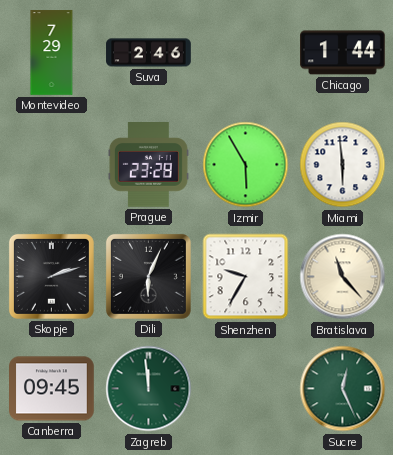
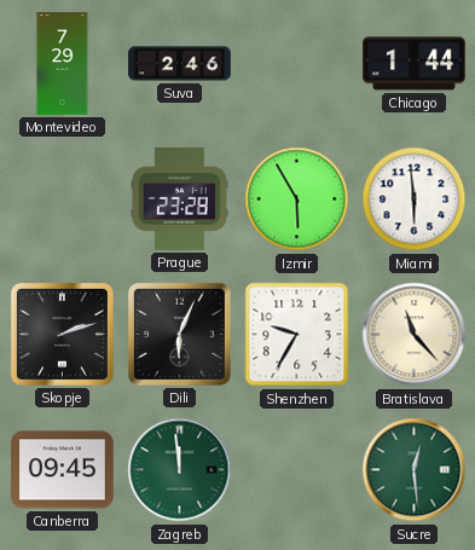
Sucre: 12:26 -> 12:29 (415, 470)
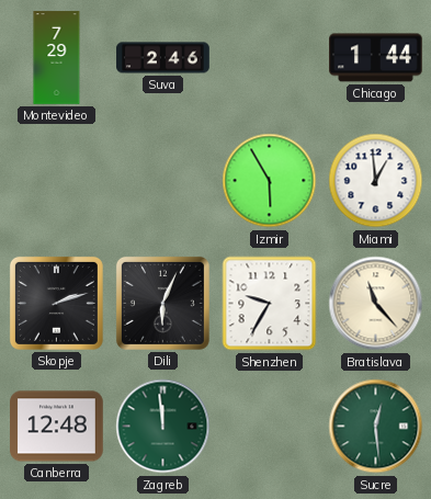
Prague: 23:28 -> none (179, 199)
Miami: 5:59 -> 12:59 (376, 181)
Canberra: 09:45 -> 12:48 (57, 427)
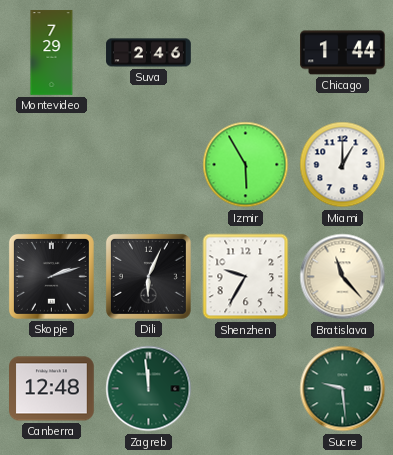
Miami: 12:59 -> 1:00 (343, 165)
Sucre: 12:29 -> 9:29 (343, 389)
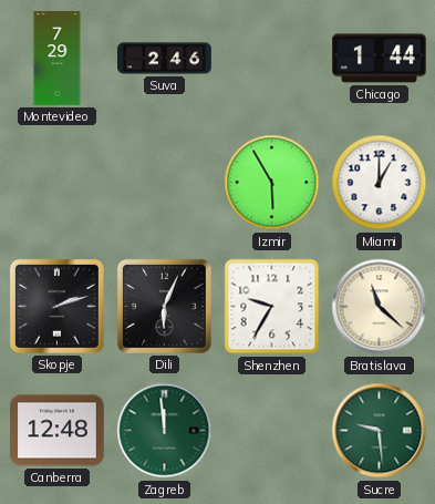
Bratislava: 11:23 -> 11:22 (380, 307)
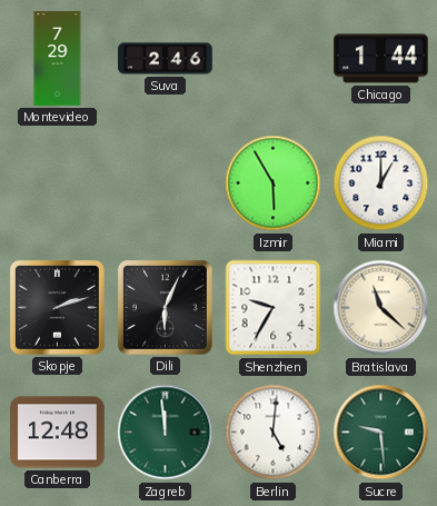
Berlin: none -> 5:01 (274, 433)
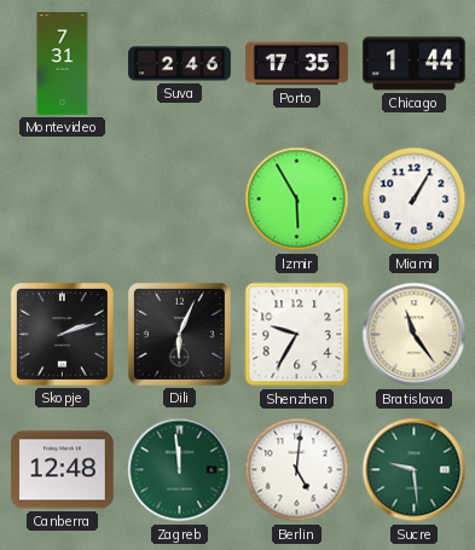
Montevideo: 7:29 -> 7:31 (63, 64)
Porto: none -> 17:35 (297, 64)
Miami: 1:00 -> 1:05 (415, 199)
Bratislava: 11:22 -> 11:24 (415, 335)
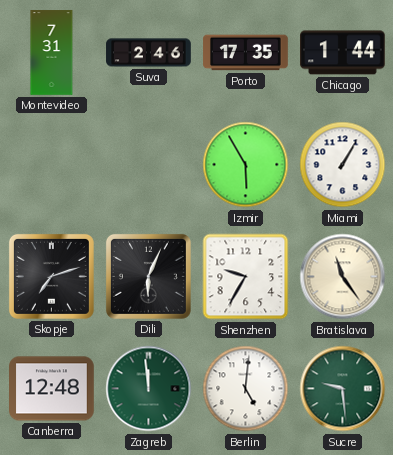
Skopje: 2:12 -> 7:12 (51, 276)
